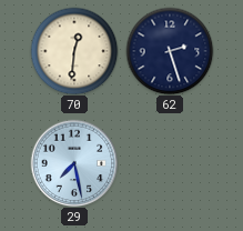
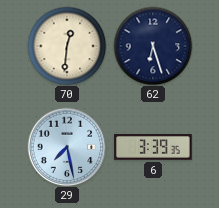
62: 2:27 -> 6:27 (153, 46)
6: none -> 3:39 (153, 148)
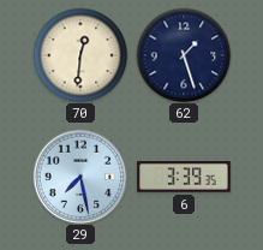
62: 6:27 -> 1:27 (184, 55)
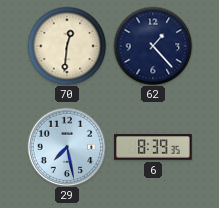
62: 1:27 -> 1:23 (153, 46)
6: 3:39 -> 8:39 (153, 148)
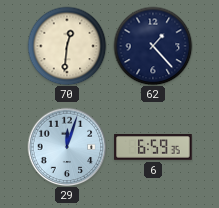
29: 7:28 -> 12:03 (67, 147)
6: 8:39 -> 6:59 (153, 148)
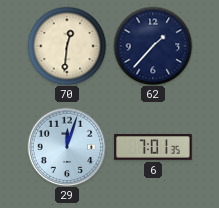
62: 1:23 -> 1:37 (153, 46)
6: 6:59 -> 7:01 (153, 148)
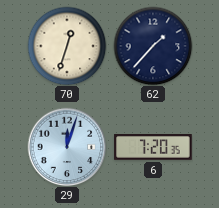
70: 12:31 -> 12:33 (67, 46)
6: 7:01 -> 7:20 (153, 148)
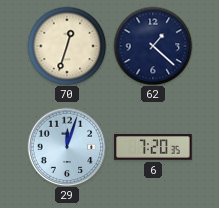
62: 1:37 -> 1:22 (153, 46)
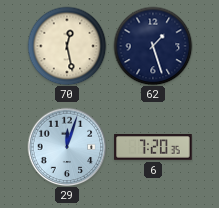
70: 12:33 -> 12:28 (67, 46)
62: 1:22 -> 1:27 (153, 46)
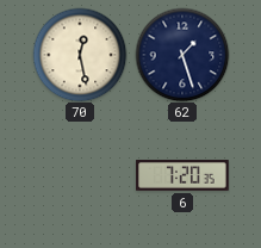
29: 12:03 -> none (67, 147)
